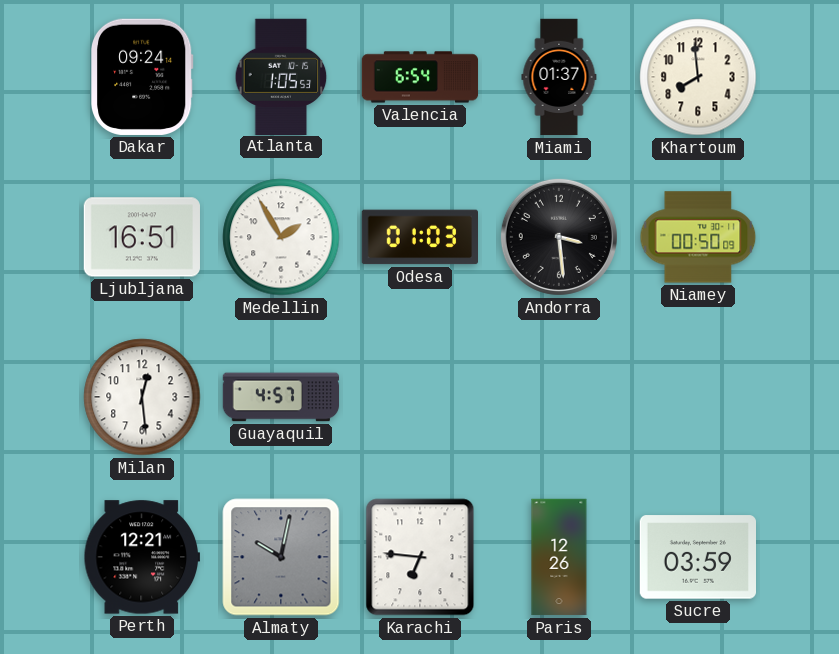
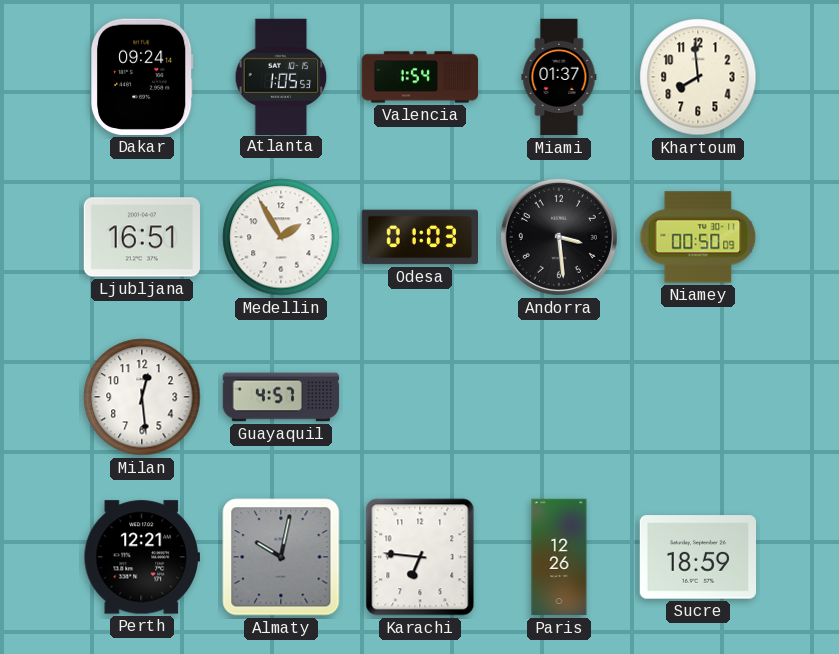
Valencia: 6:54 -> 1:54 (420, 77)
Sucre: 03:59 -> 18:59 (697, 557)
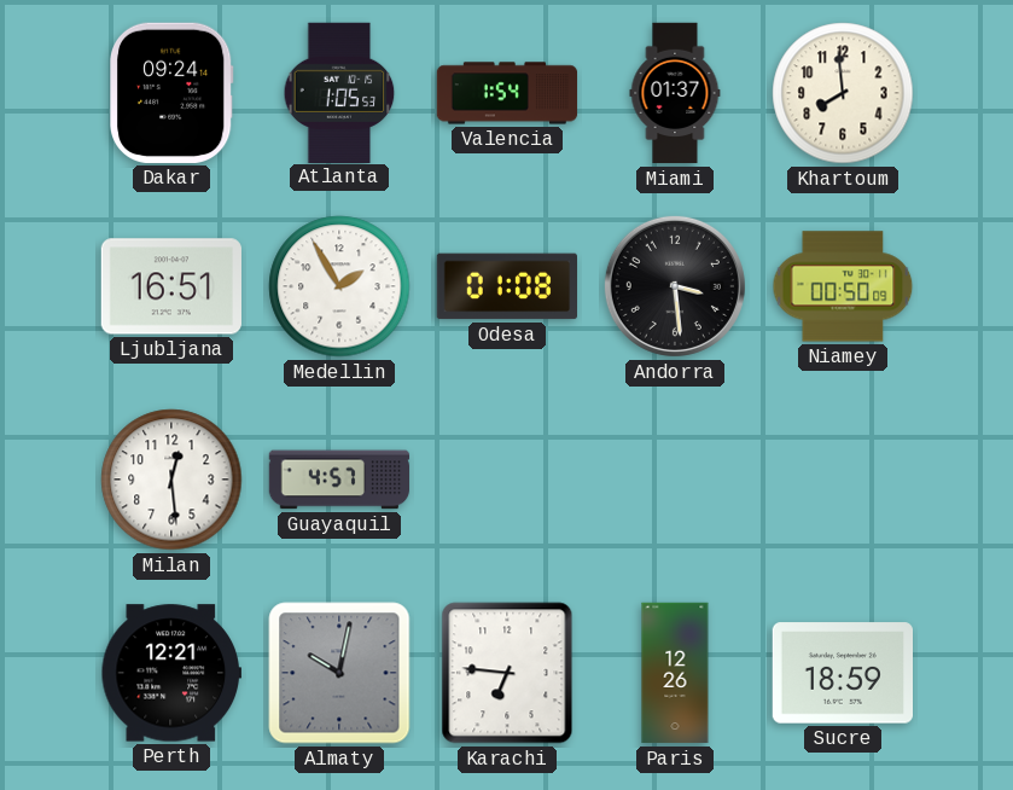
Odesa: 01:03 -> 01:08 (506, 286)
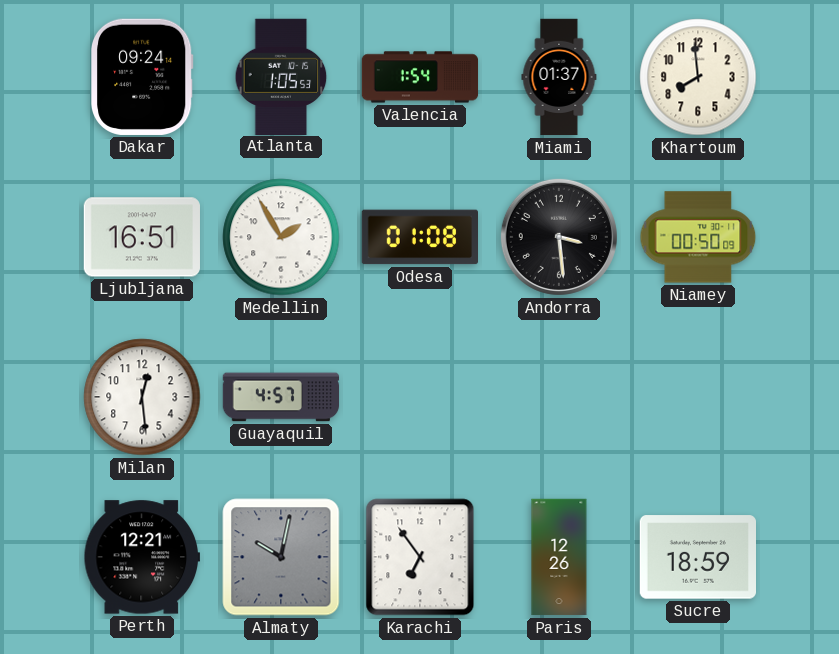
Karachi: 6:46 -> 6:54 (420, 557)
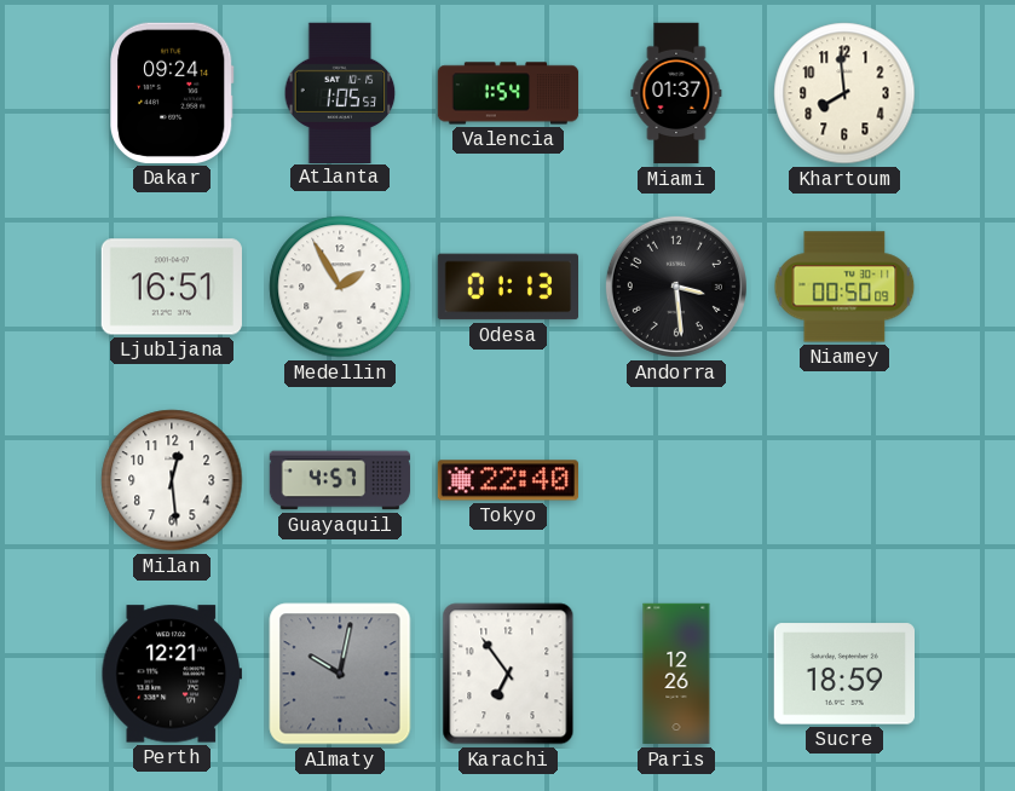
Odesa: 01:08 -> 01:13 (507, 287)
Tokyo: none -> 22:40 (507, 480)
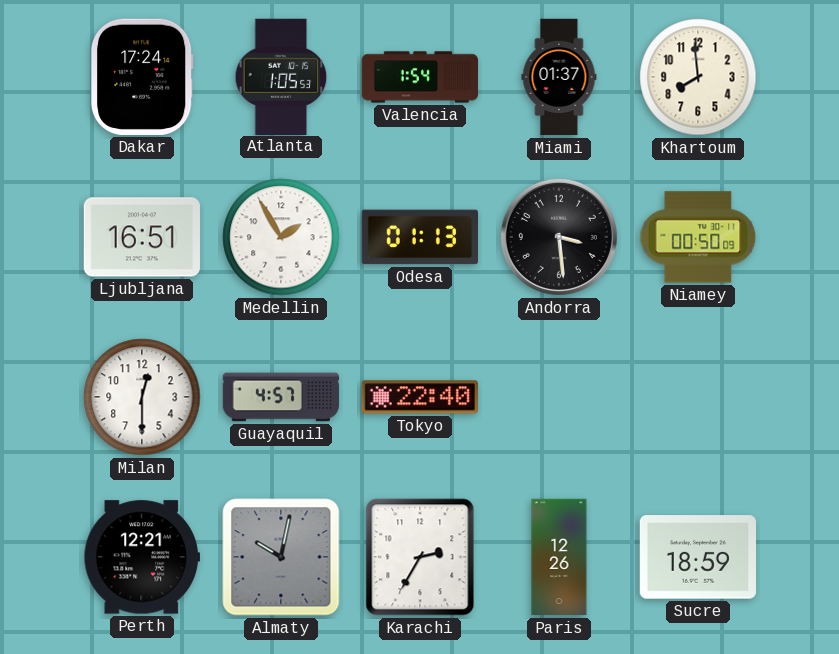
Dakar: 09:24 -> 17:24 (143, 77)
Milan: 12:29 -> 12:30 (142, 397)
Karachi: 6:54 -> 2:35 (420, 557)
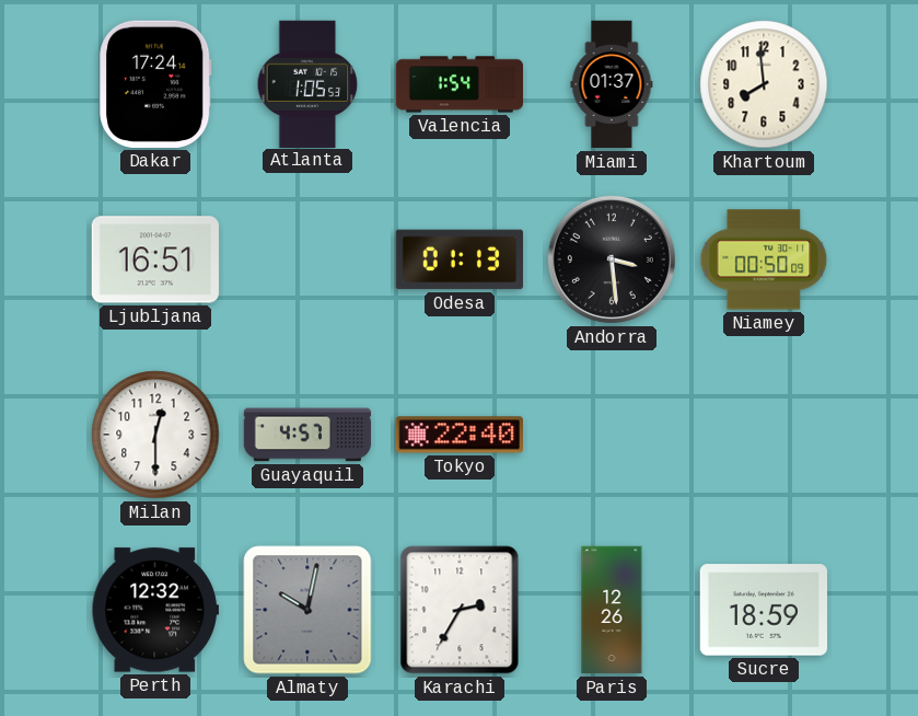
Medellin: 1:55 -> none (281, 237)
Perth: 12:21 -> 12:32 (154, 610)
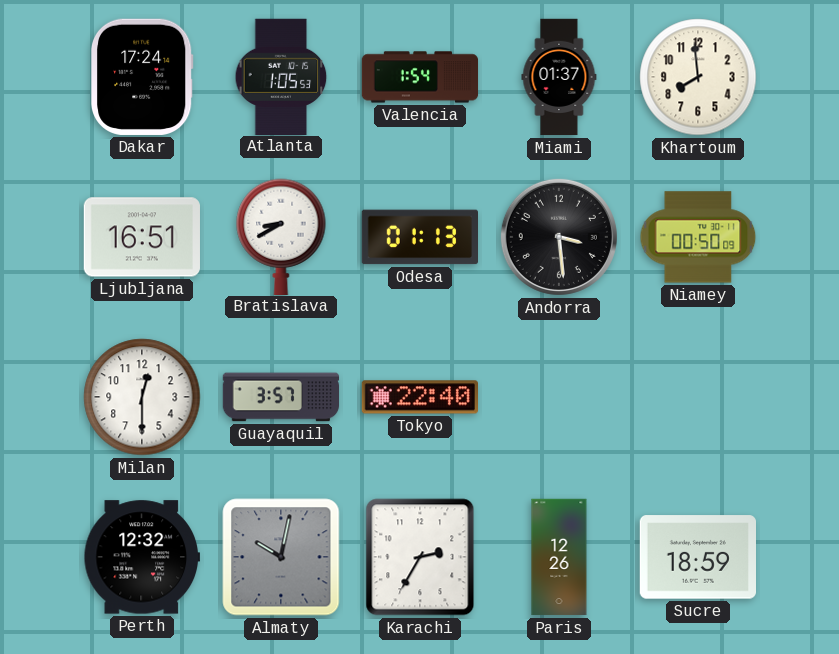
Bratislava: none -> 8:40 (281, 236)
Guayaquil: 4:57 -> 3:57 (281, 397)
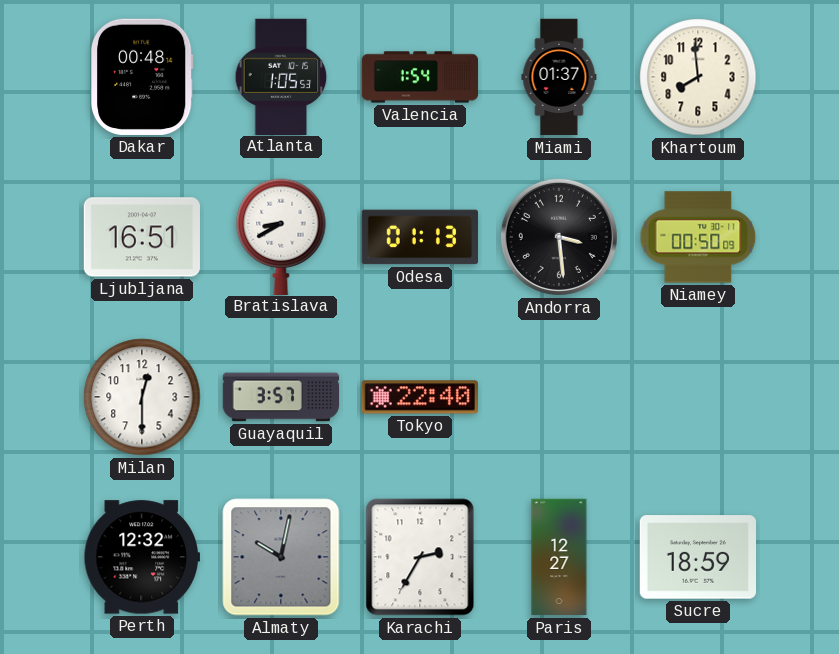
Dakar: 17:24 -> 00:48 (143, 77)
Paris: 12:26 -> 12:27 (559, 557)
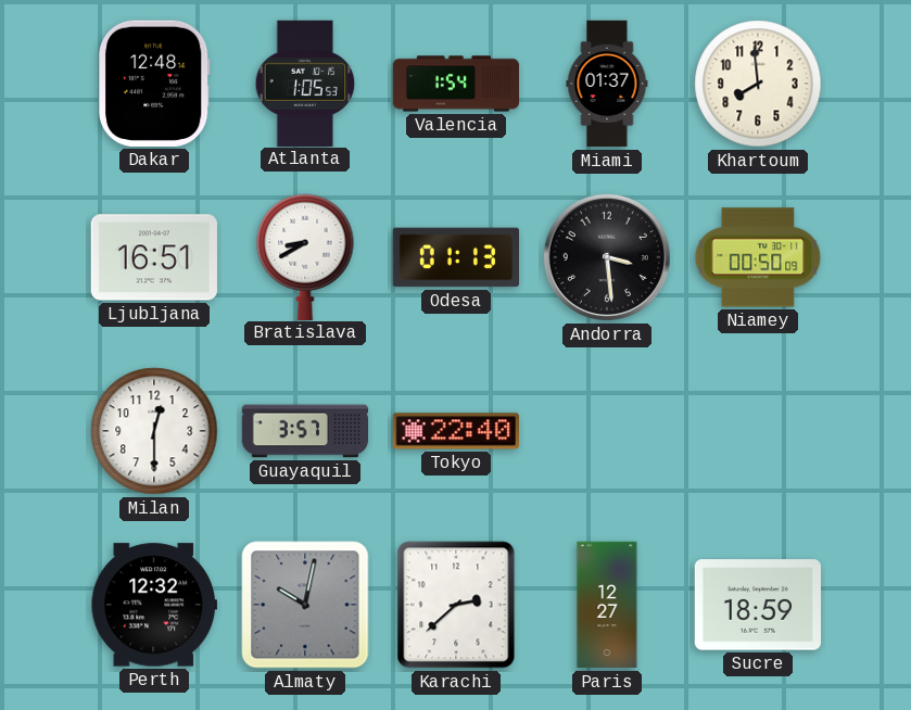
Dakar: 00:48 -> 12:48 (155, 84)
Karachi: 2:35 -> 2:38 (456, 605)
